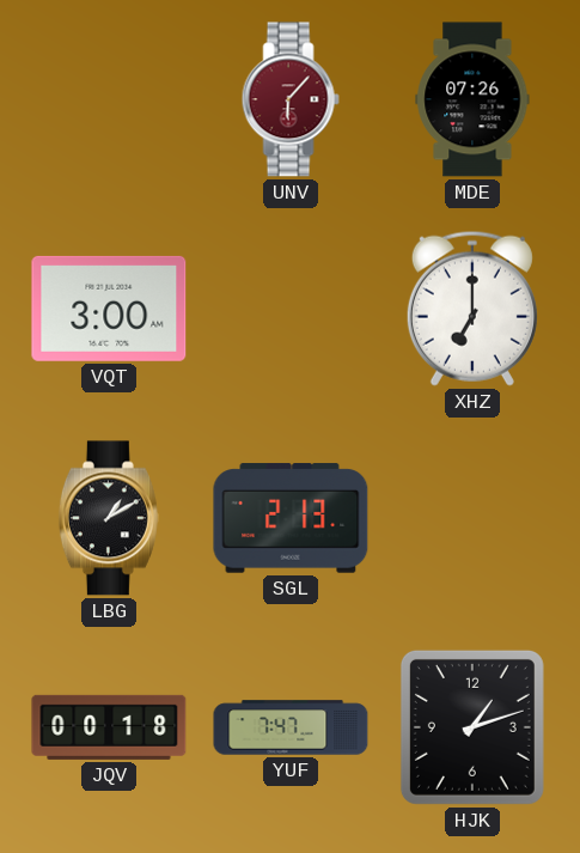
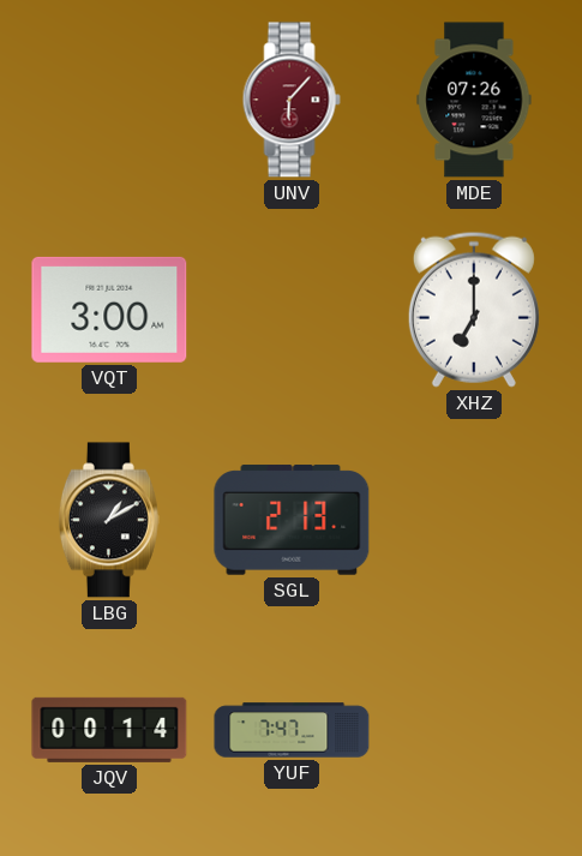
JQV: 00:18 -> 00:14 (109, 730)
HJK: 1:12 -> none (472, 727)
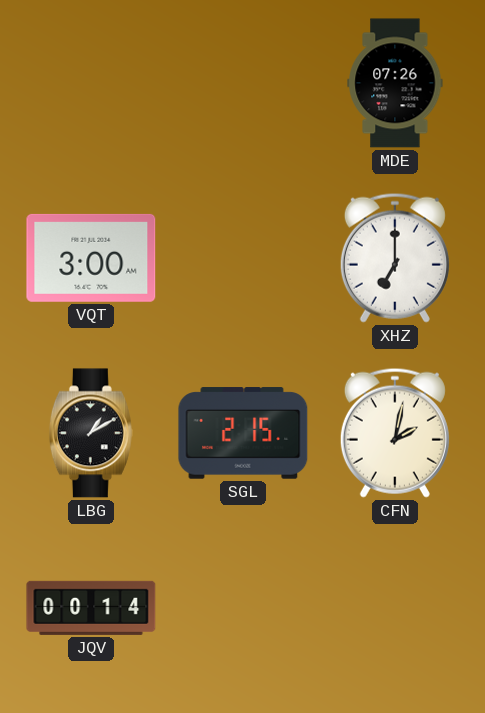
UNV: 6:07 -> none (292, 100)
SGL: 2:13 -> 2:15 (243, 433)
CFN: none -> 2:02 (395, 433)
YUF: 7:47 -> none (292, 730)
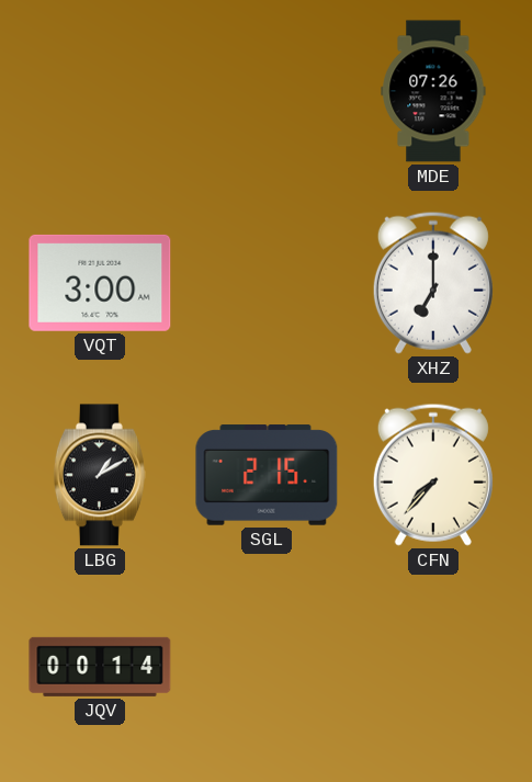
CFN: 2:02 -> 7:37 (433, 475)
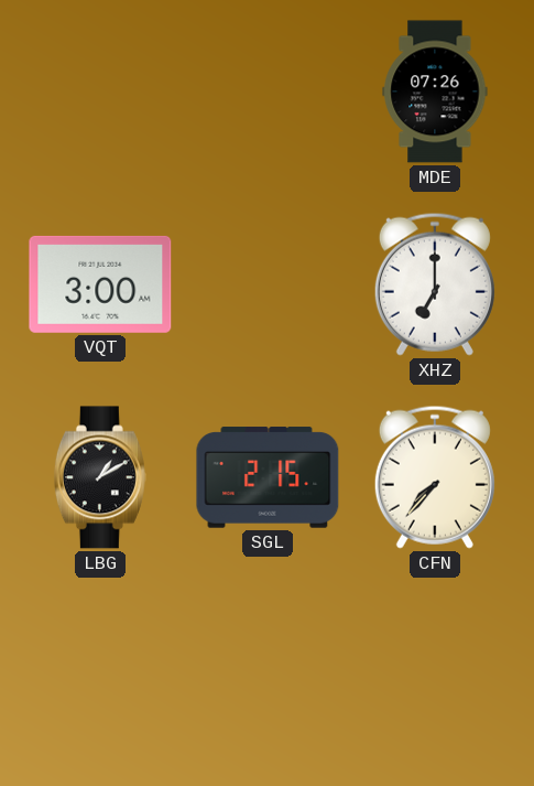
JQV: 00:14 -> none (100, 667)
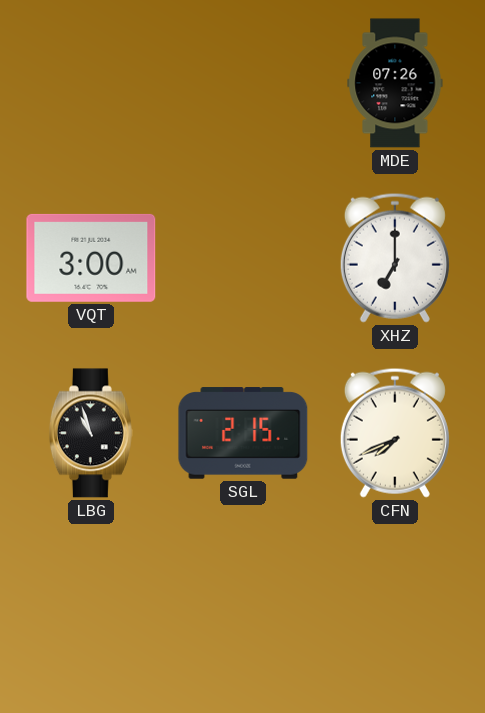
LBG: 1:10 -> 10:57 (91, 433)
CFN: 7:37 -> 7:41 (395, 433)
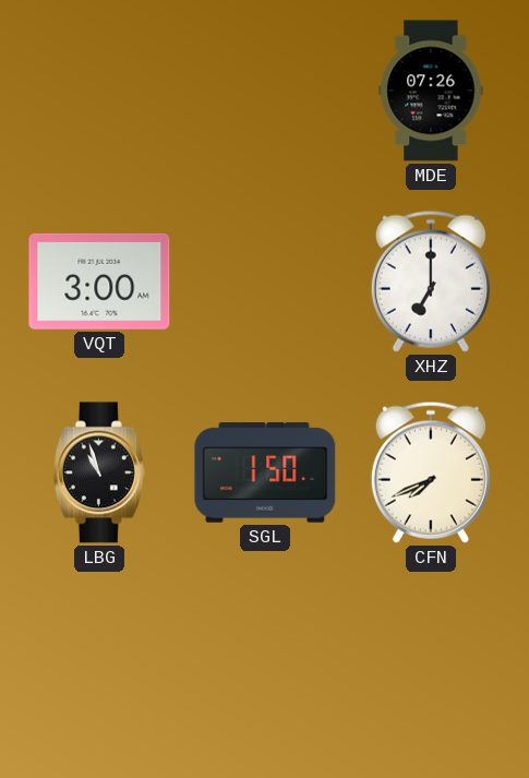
SGL: 2:15 -> 1:50 (265, 472)
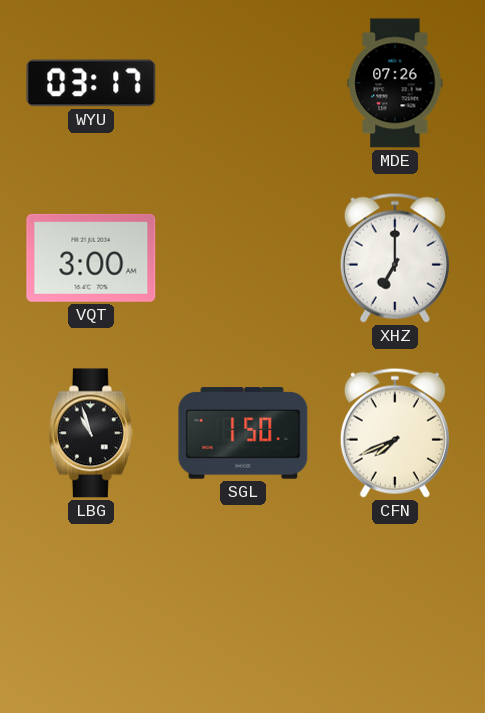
WYU: none -> 03:17 (91, 83)
